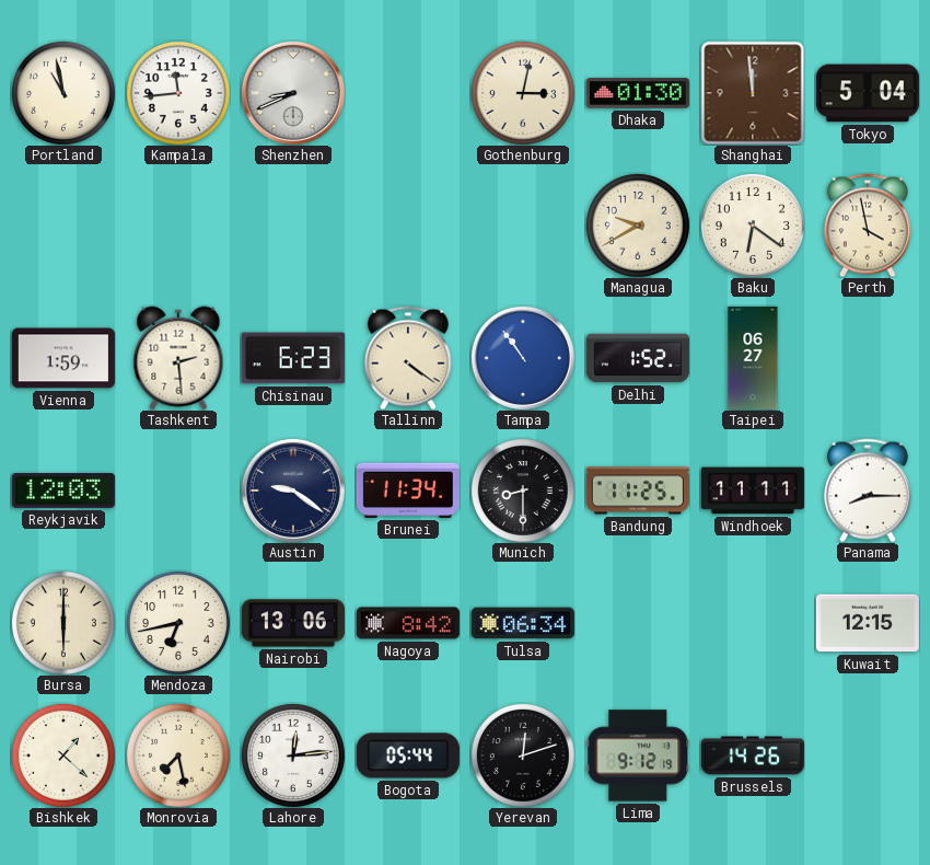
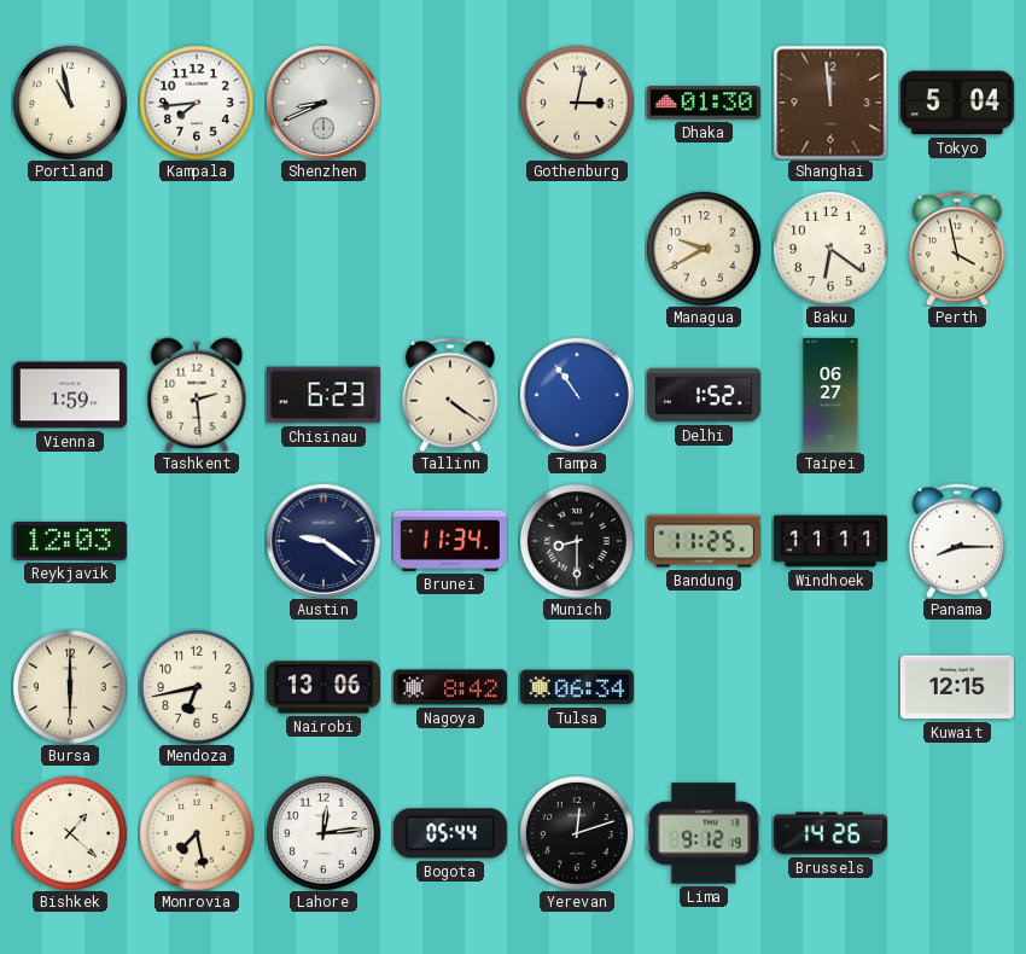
Kampala: 11:44 -> 7:44 (197, 103)
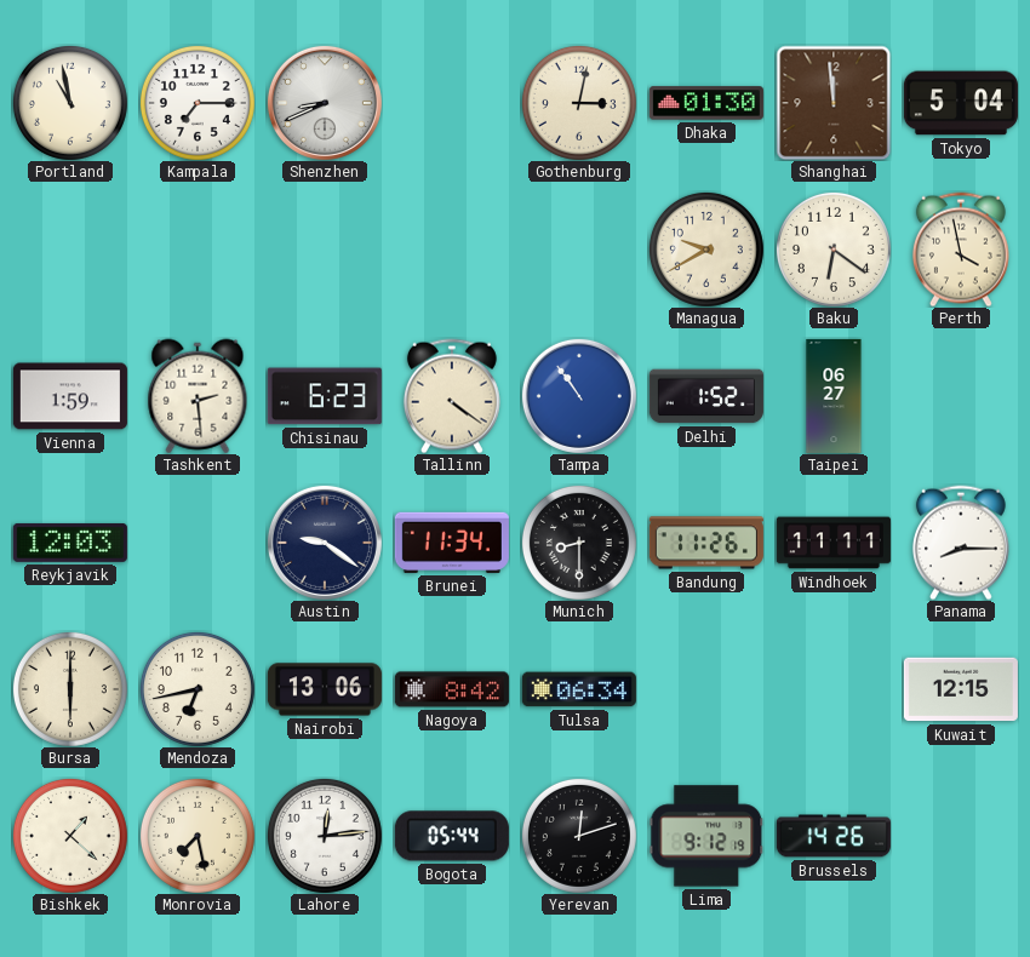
Kampala: 7:44 -> 7:15 (198, 103)
Bandung: 11:25 -> 11:26 (706, 543)
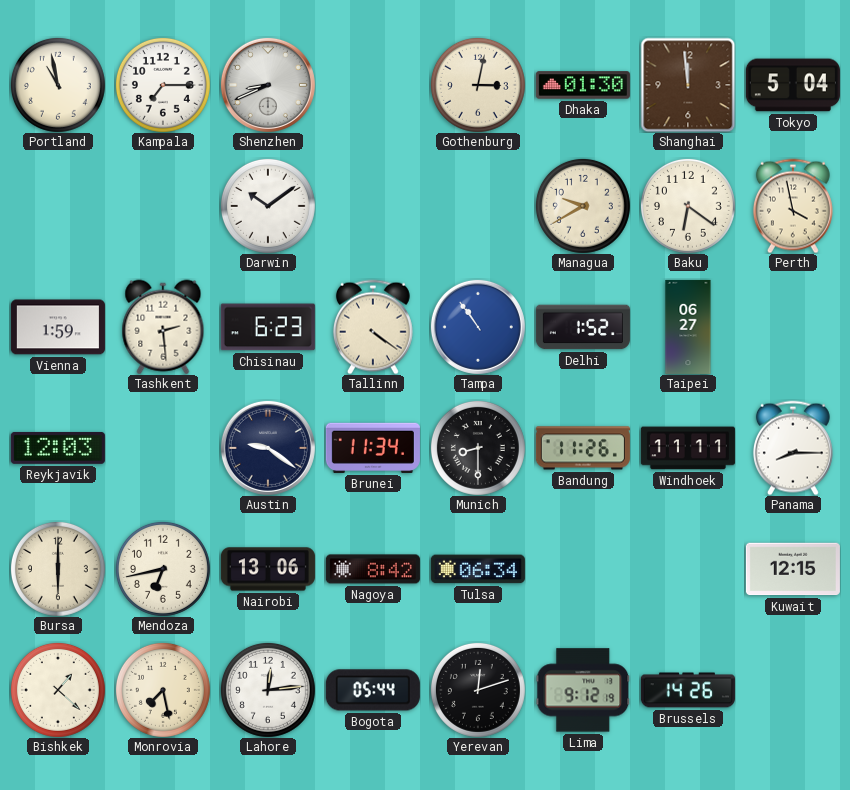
Darwin: none -> 10:09 (268, 206)
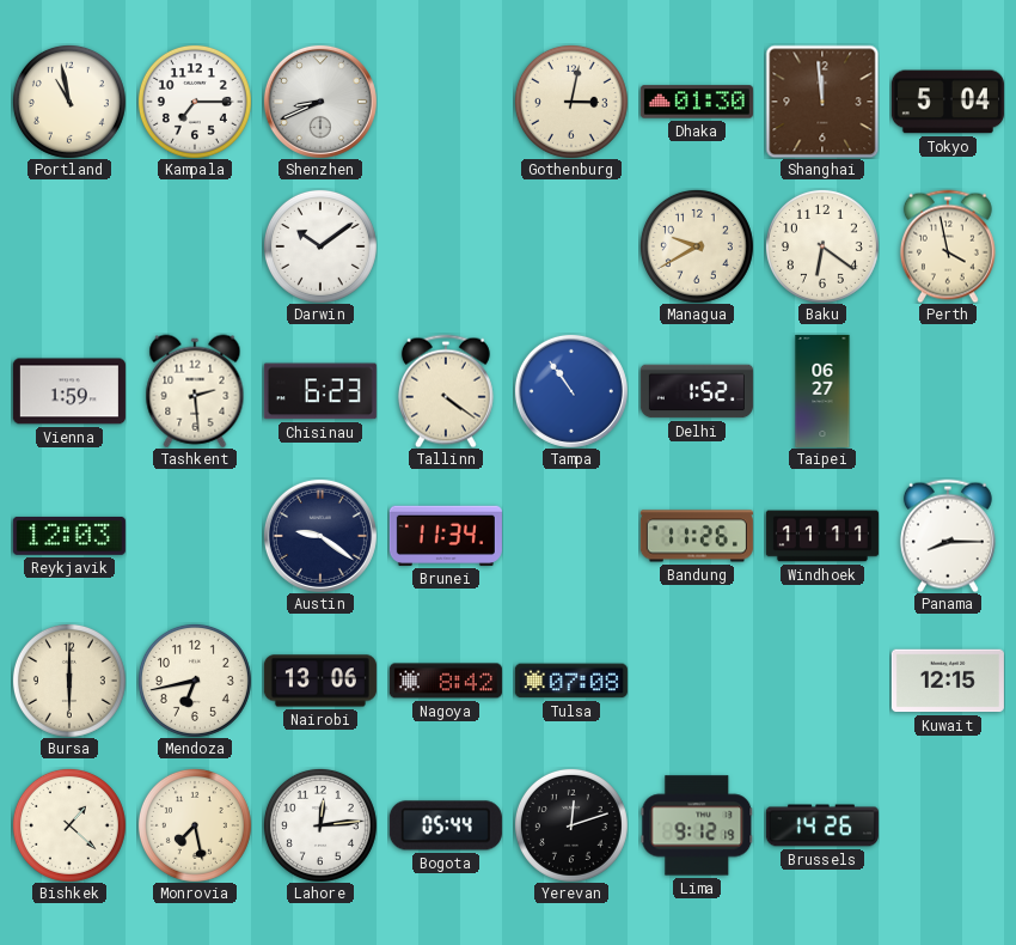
Munich: 8:30 -> none (478, 448)
Tulsa: 06:34 -> 07:08 (571, 681)
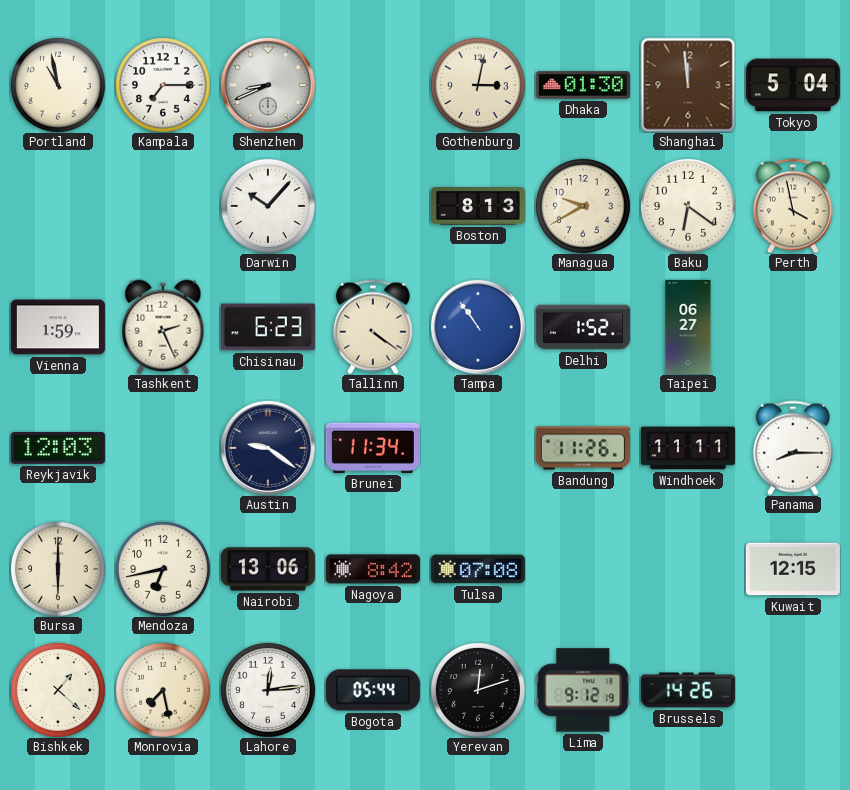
Darwin: 10:09 -> 10:07 (268, 206)
Boston: none -> 8:13 (478, 206)
Tashkent: 2:29 -> 2:26 (163, 327)
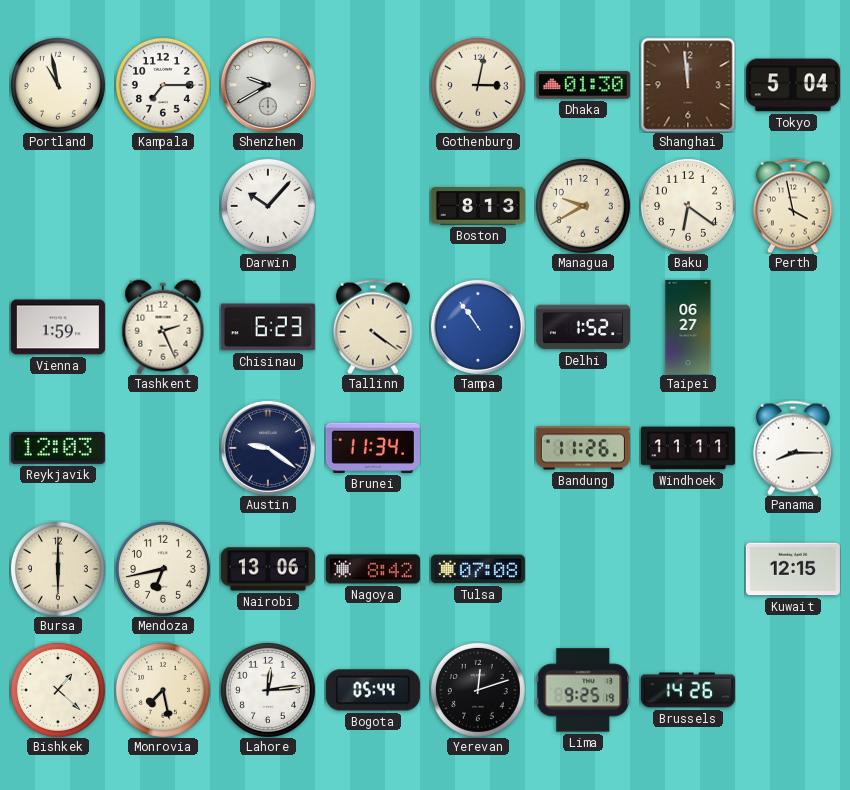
Shenzhen: 8:41 -> 9:40 (268, 85)
Lima: 9:12 -> 9:25 (583, 690)
